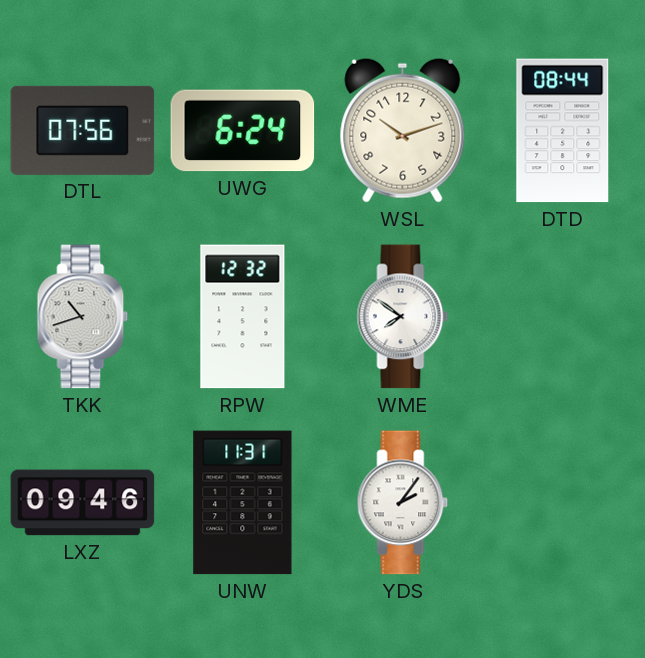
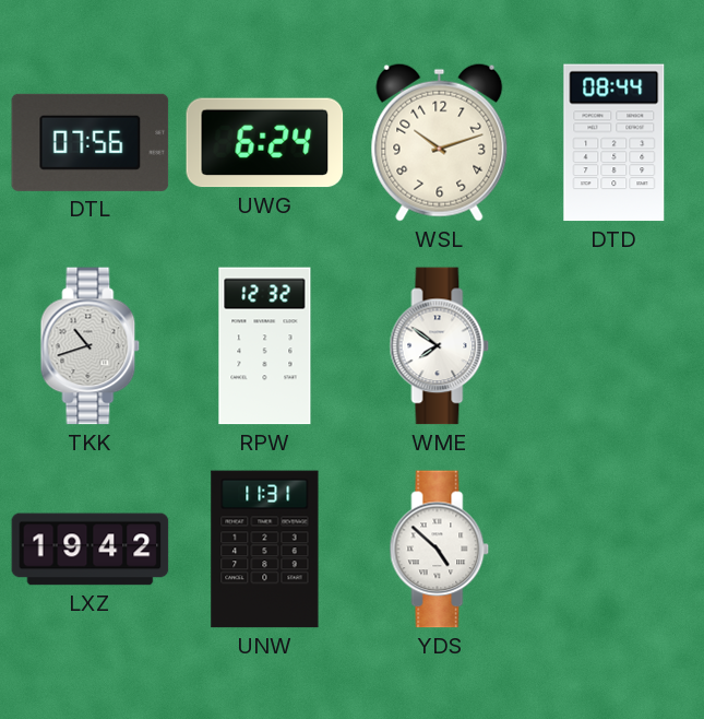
LXZ: 09:46 -> 19:42 (91, 550)
YDS: 2:06 -> 4:52 (440, 550)
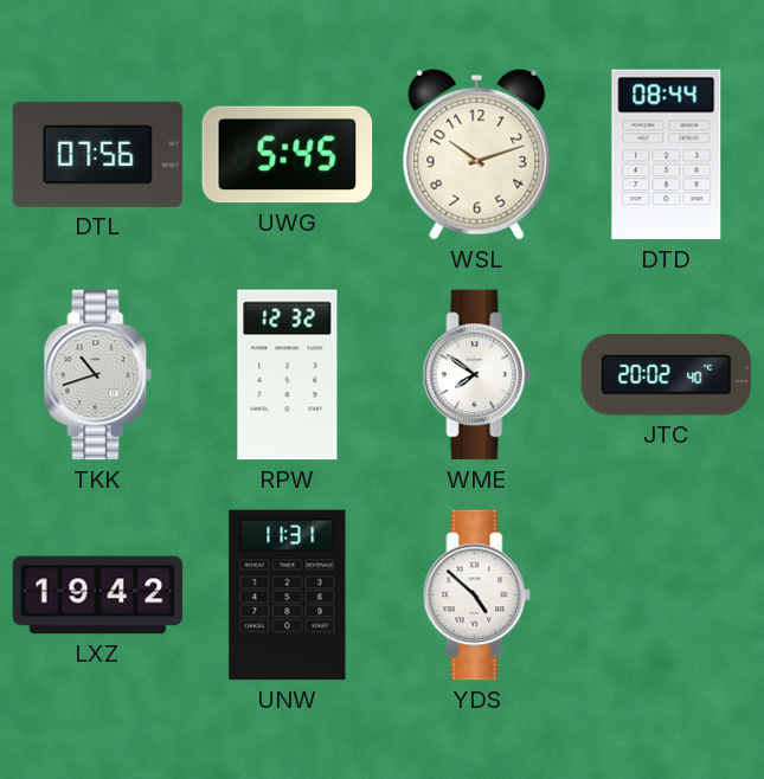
UWG: 6:24 -> 5:45 (288, 155)
JTC: none -> 20:02 (667, 375)
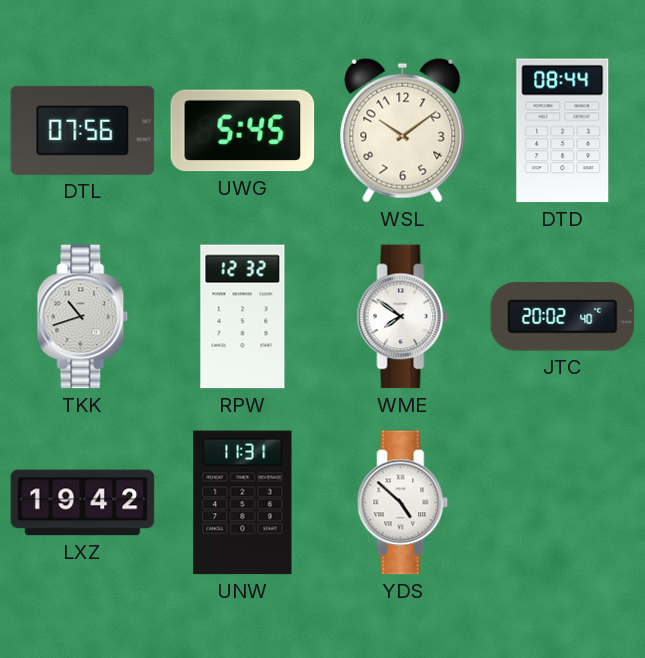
WSL: 10:12 -> 10:09 (403, 130)
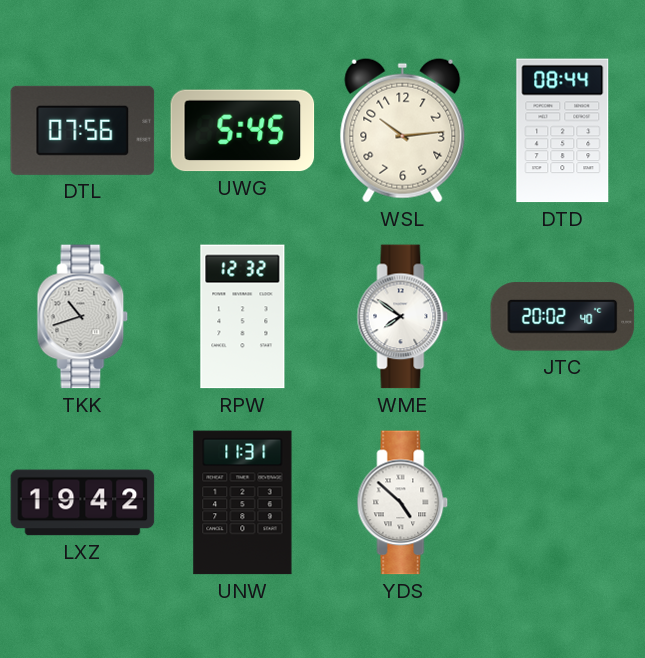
WSL: 10:09 -> 10:14 (403, 130)
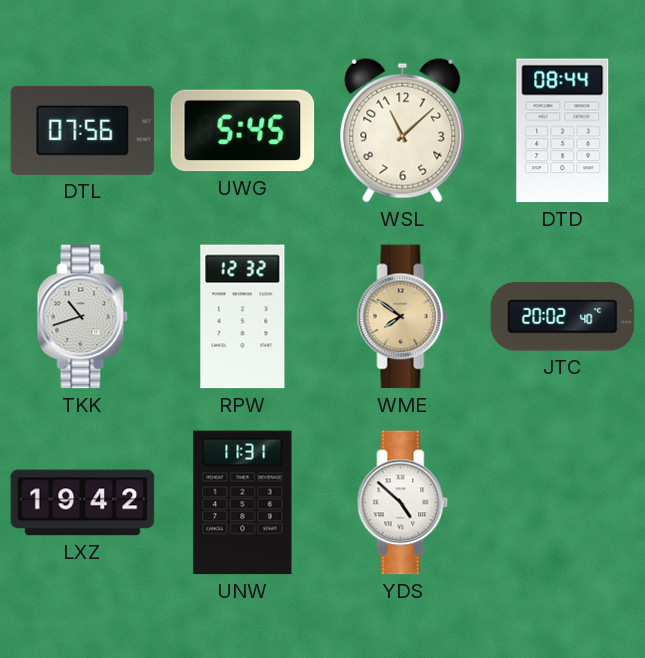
WSL: 10:14 -> 11:08 (403, 130)
WME dial: white -> champagne (403, 317)
